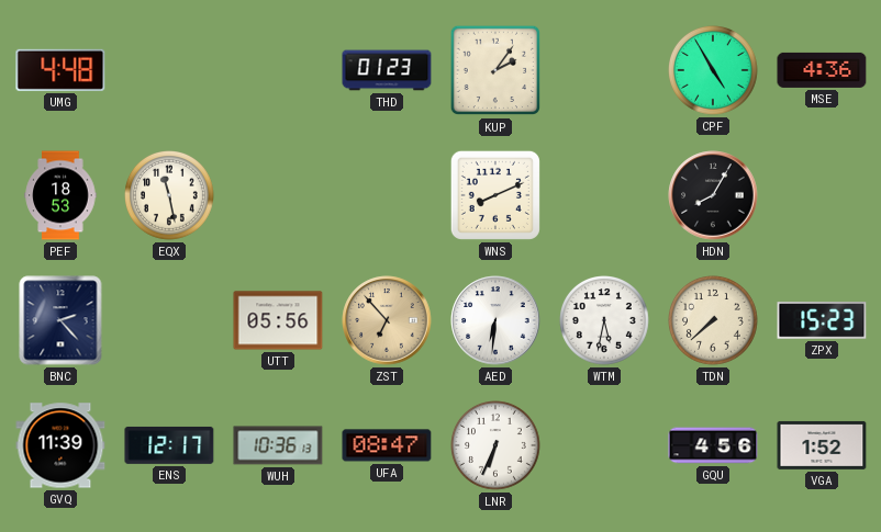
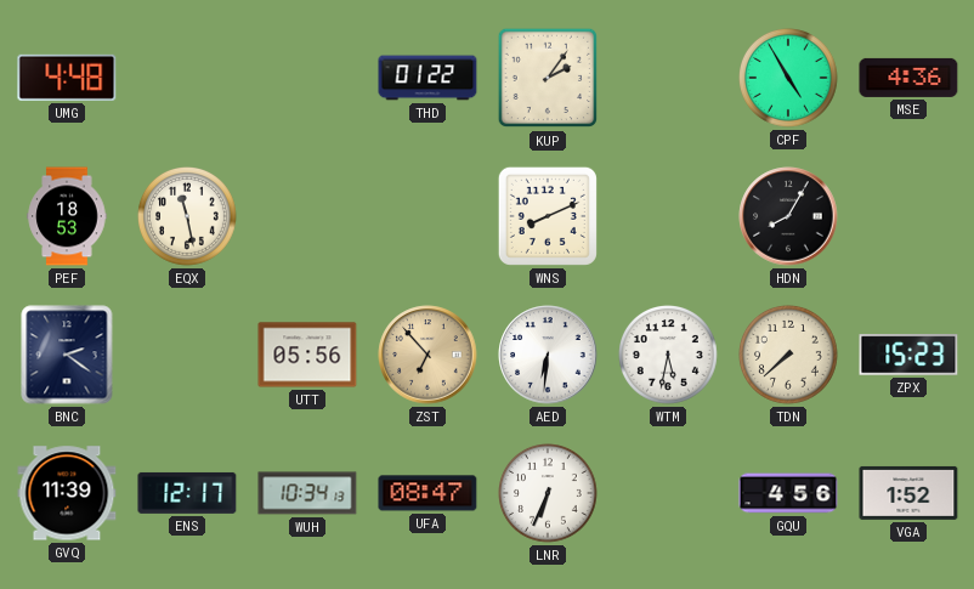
THD: 01:23 -> 01:22 (427, 78)
BNC: 2:23 -> 2:21 (67, 355)
WUH: 10:36 -> 10:34 (307, 493)
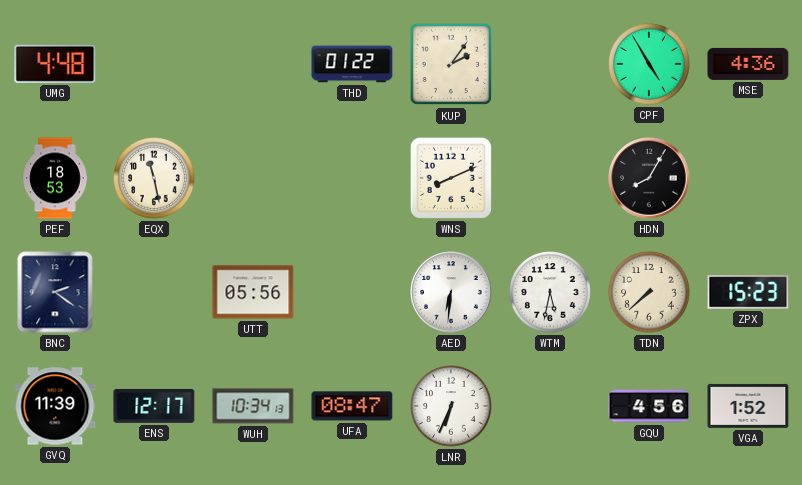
ZST: 6:53 -> none (427, 355)
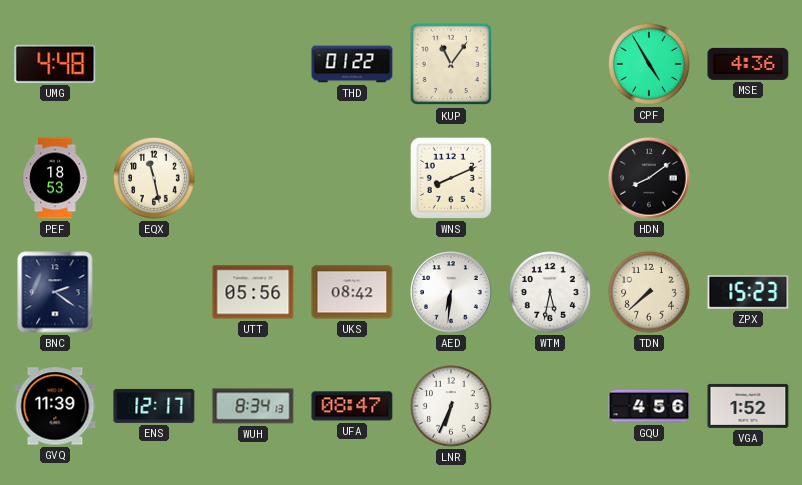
KUP: 2:06 -> 11:06 (451, 64)
HDN: 8:05 -> 8:09 (649, 178)
UKS: none -> 08:42 (352, 292)
WUH: 10:34 -> 8:34 (253, 406)
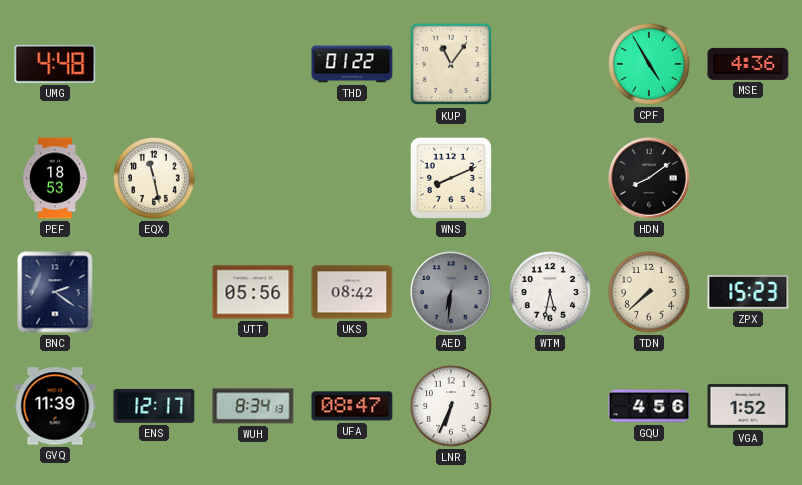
AED dial: white -> grey (451, 292)
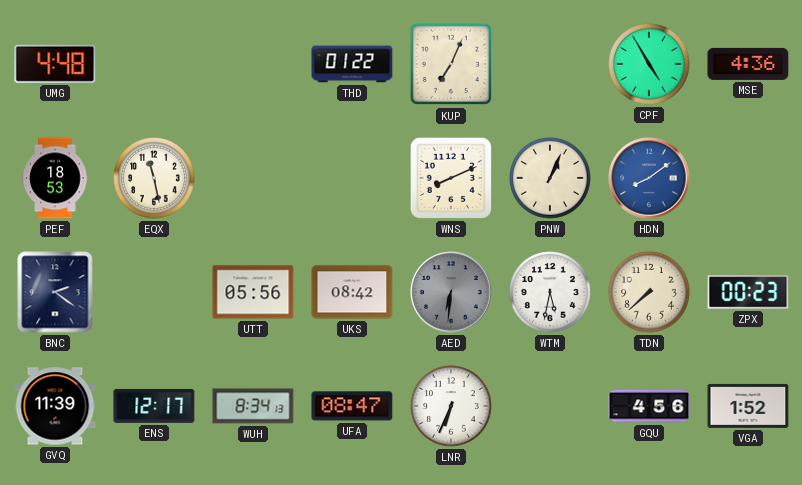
KUP: 11:06 -> 7:04 (451, 64)
PNW: none -> 1:04 (551, 179)
HDN dial: black -> blue (649, 178)
ZPX: 15:23 -> 00:23 (748, 292)
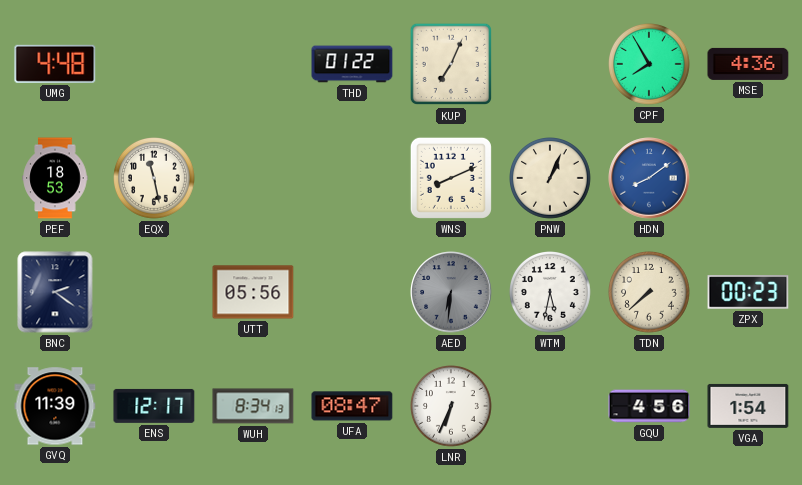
CPF: 4:55 -> 7:55 (650, 65)
UKS: 08:42 -> none (352, 292)
VGA: 1:52 -> 1:54 (748, 406)
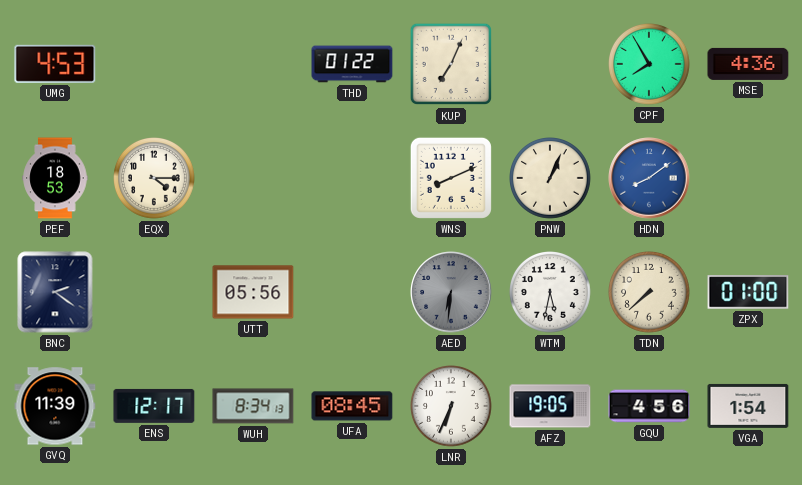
UMG: 4:48 -> 4:53 (55, 64)
EQX: 11:28 -> 4:15 (155, 179)
ZPX: 00:23 -> 01:00 (748, 292)
UFA: 08:47 -> 08:45 (352, 406)
AFZ: none -> 19:05 (550, 406)
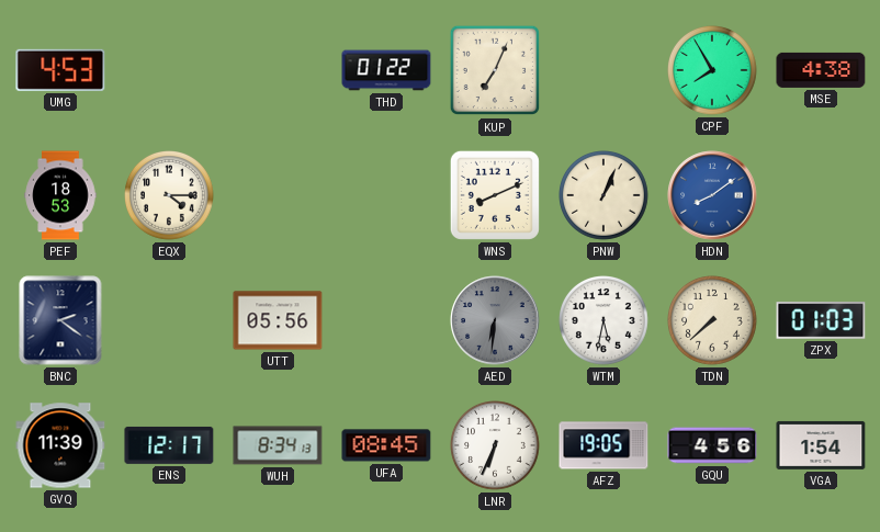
MSE: 4:36 -> 4:38 (821, 70)
ZPX: 01:00 -> 01:03 (821, 320)
